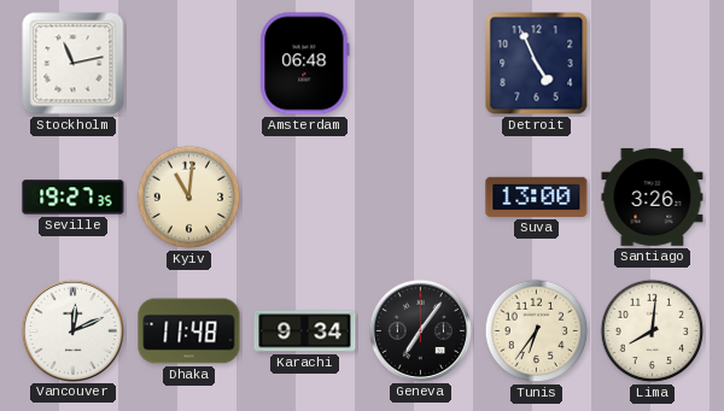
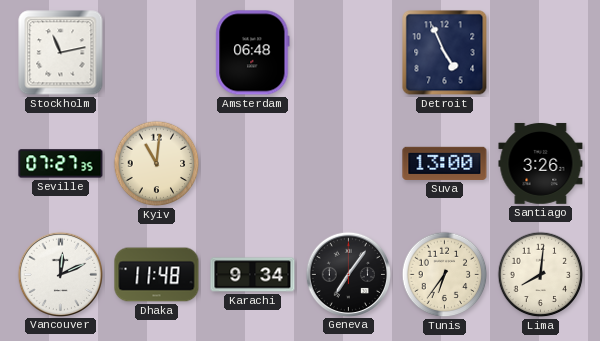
Seville: 19:27 -> 07:27 (61, 164)
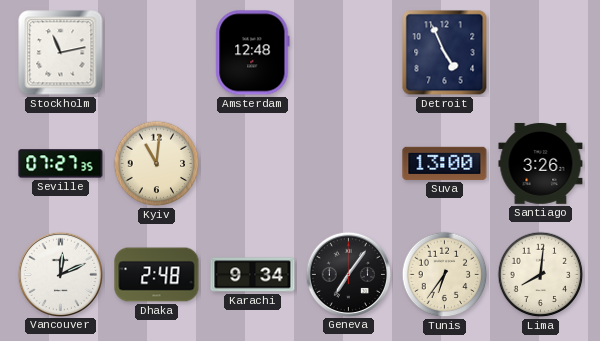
Amsterdam: 06:48 -> 12:48 (253, 53)
Dhaka: 11:48 -> 2:48 (157, 275)
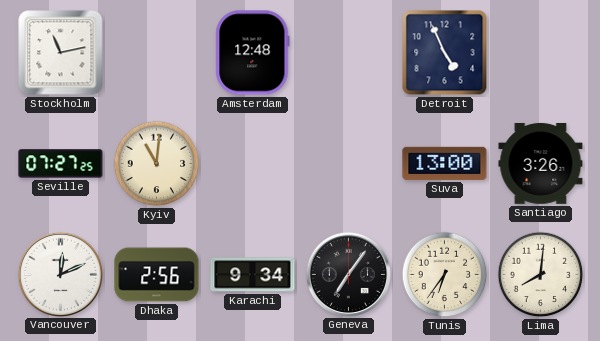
Seville: 07:27:35 -> 07:27:25 (61, 164)
Dhaka: 2:48 -> 2:56 (157, 275)
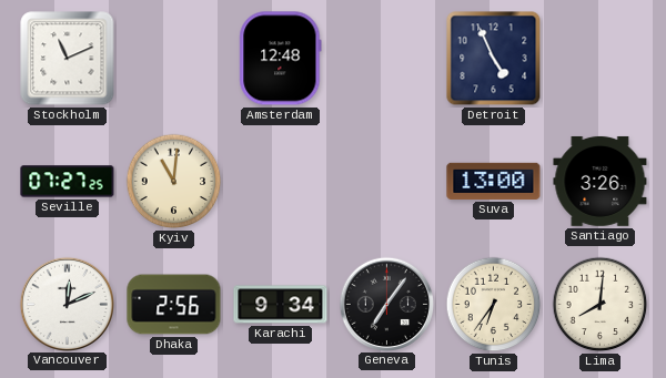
Stockholm: 11:13 -> 11:11 (68, 59)
